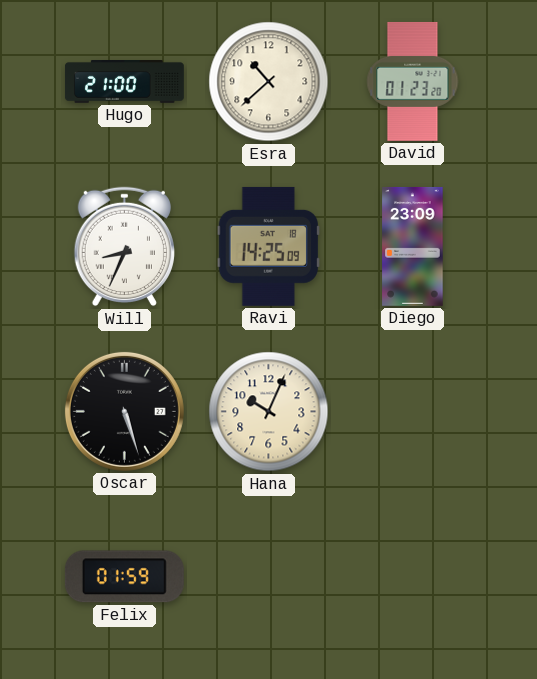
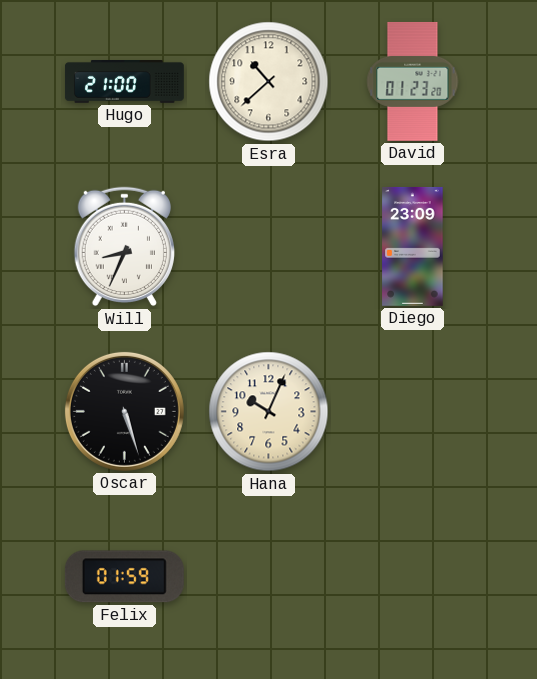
Ravi: 14:25 -> none (268, 246)
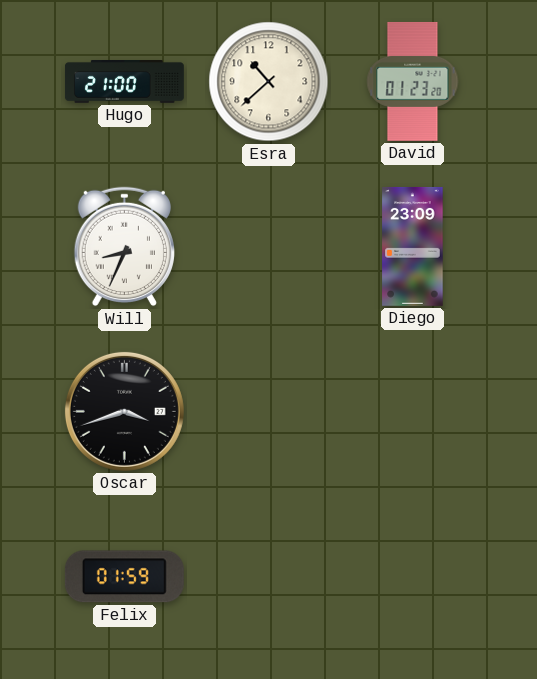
Oscar: 5:27 -> 3:42 (124, 411)
Hana: 10:04 -> none (269, 412)
